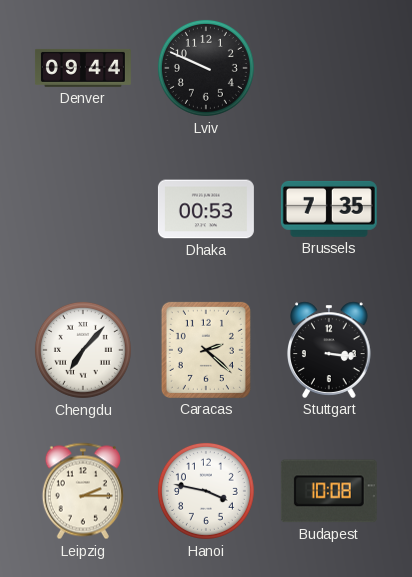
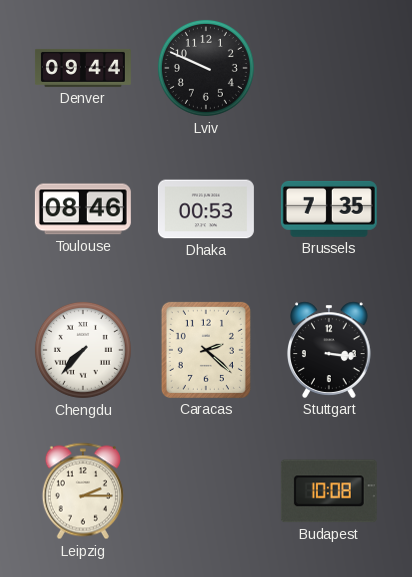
Toulouse: none -> 08:46 (83, 209)
Chengdu: 7:07 -> 7:37 (83, 350)
Hanoi: 3:47 -> none (206, 491)
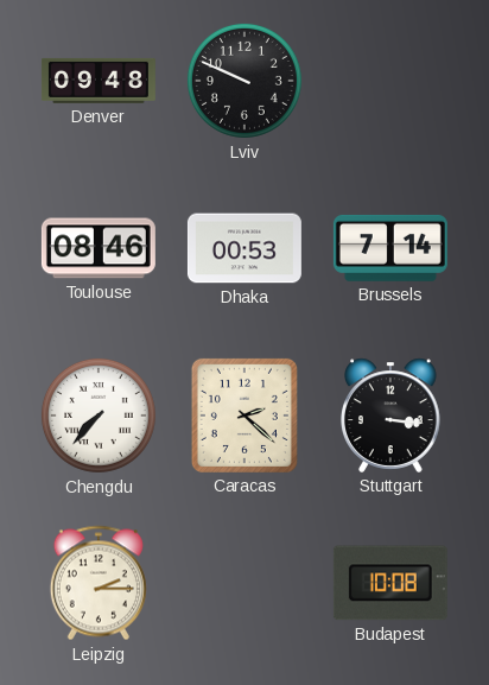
Denver: 09:44 -> 09:48 (99, 81)
Brussels: 7:35 -> 7:14 (390, 248)
